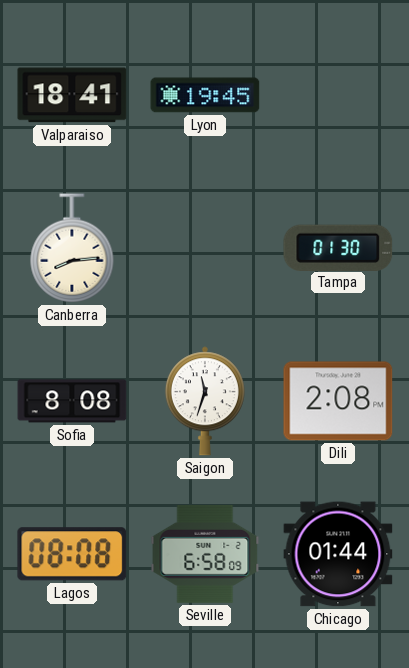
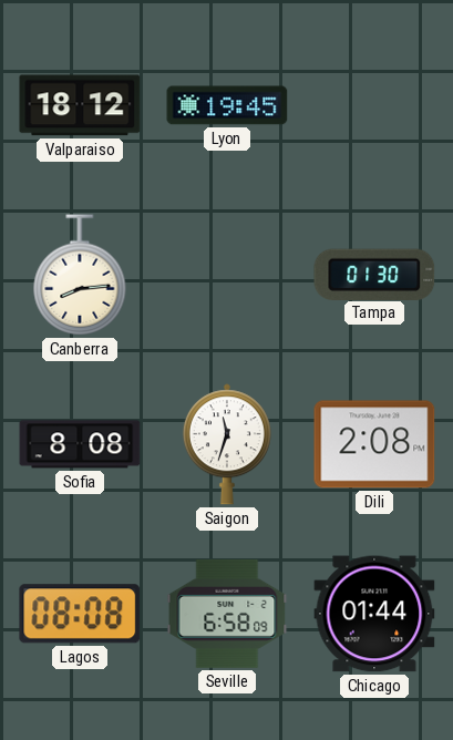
Valparaiso: 18:41 -> 18:12 (80, 105)
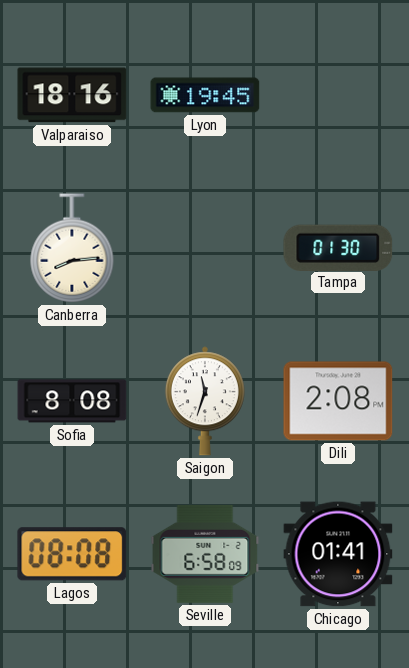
Valparaiso: 18:12 -> 18:16 (72, 95)
Chicago: 01:44 -> 01:41 (338, 554)
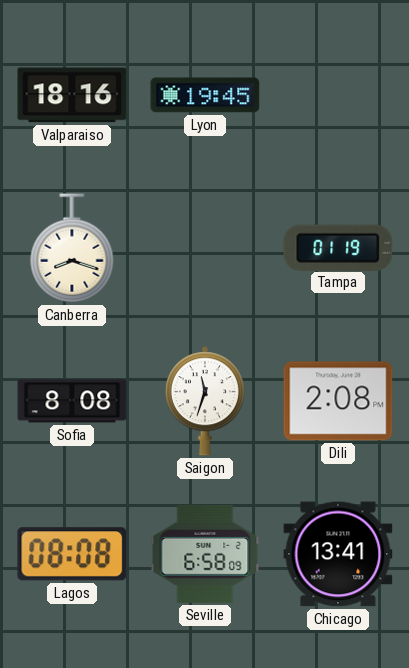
Canberra: 8:14 -> 8:18 (72, 248)
Tampa: 01:30 -> 01:19 (338, 247)
Chicago: 01:41 -> 13:41 (338, 554)
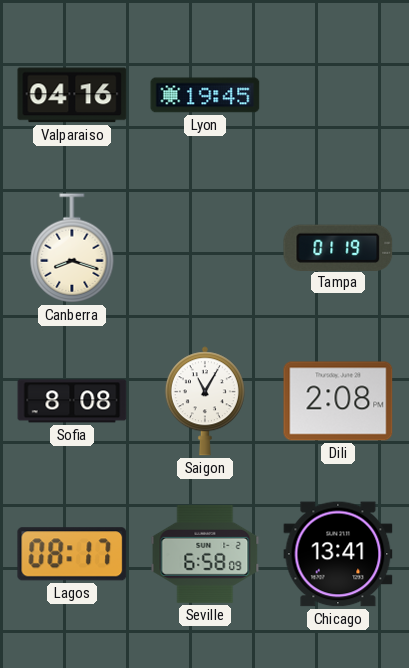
Valparaiso: 18:16 -> 04:16 (72, 95)
Saigon: 11:33 -> 11:05 (205, 401)
Lagos: 08:08 -> 08:17 (72, 554)
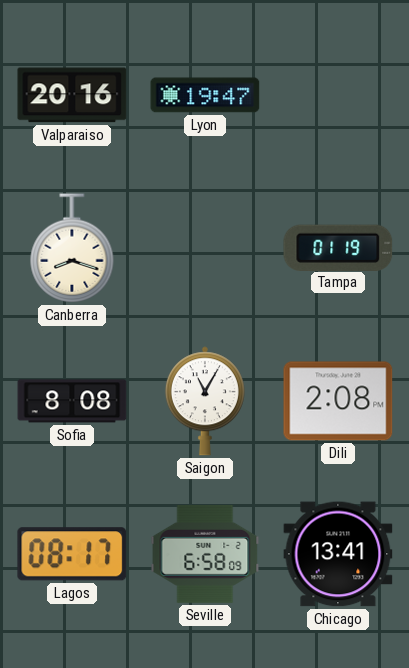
Valparaiso: 04:16 -> 20:16 (72, 95)
Lyon: 19:45 -> 19:47 (205, 95)
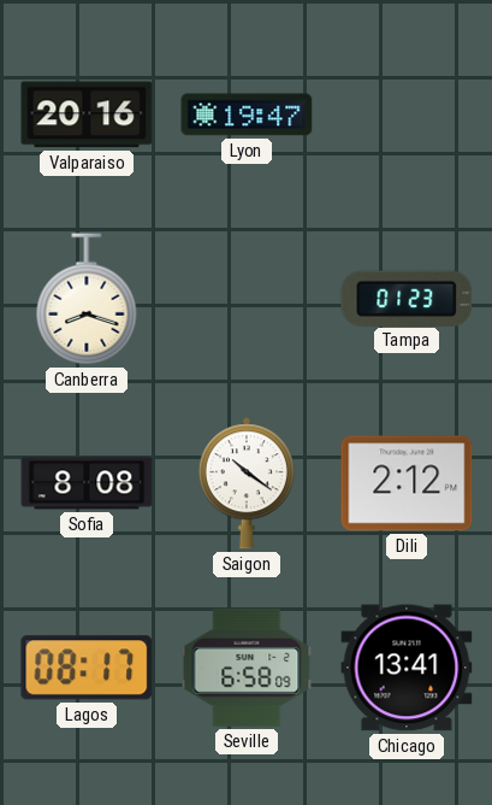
Tampa: 01:19 -> 01:23 (407, 298)
Saigon: 11:05 -> 10:21 (247, 483)
Dili: 2:08 -> 2:12 (407, 483)
